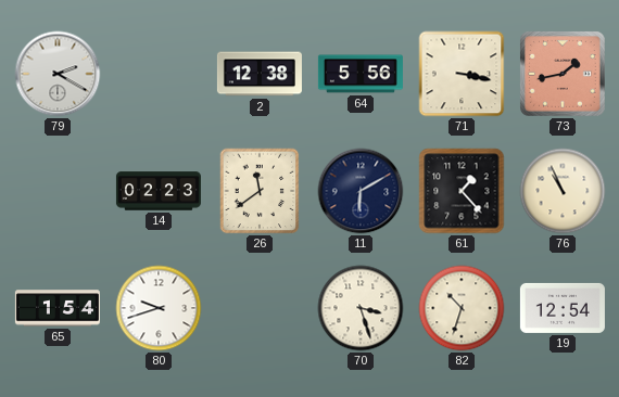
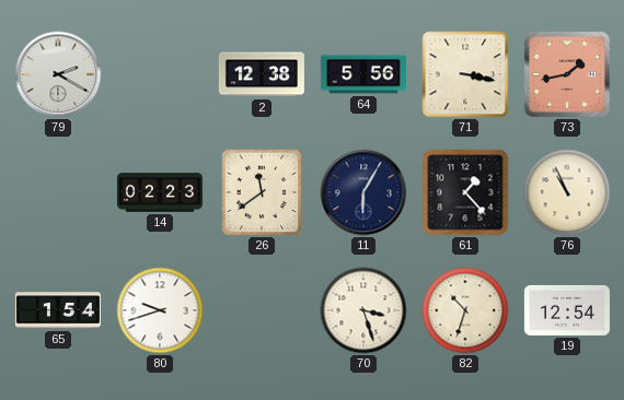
11: 6:10 -> 6:05 (363, 192)
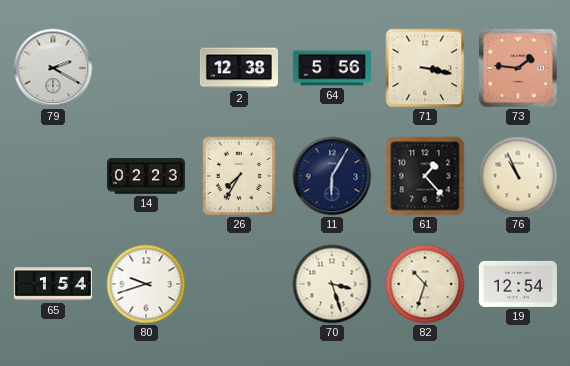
73: 1:43 -> 1:46 (518, 68)
26: 11:39 -> 7:35 (239, 176)
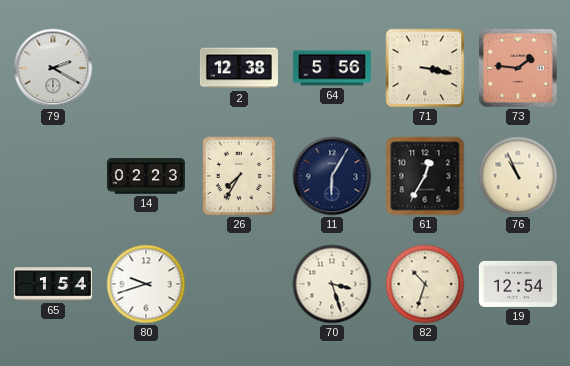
61: 1:23 -> 12:35 (425, 176)
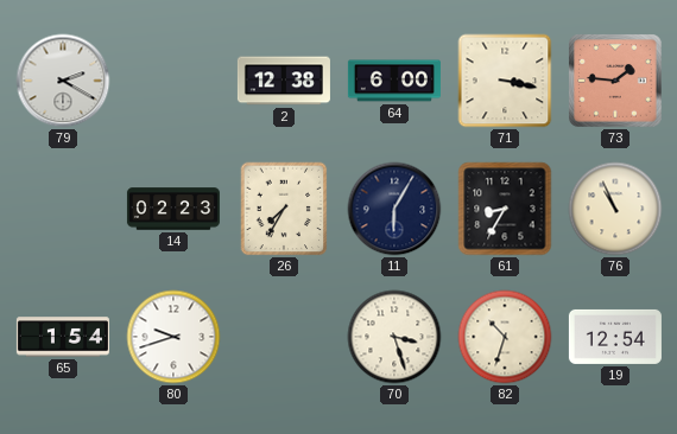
64: 5:56 -> 6:00 (394, 81)
61: 12:35 -> 8:35 (505, 209)
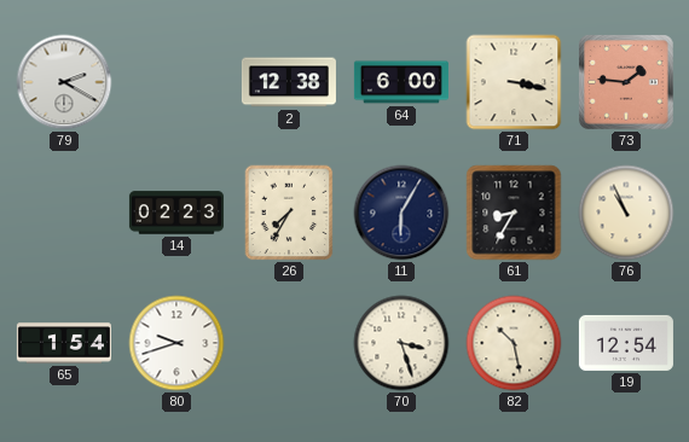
82: 10:33 -> 10:28 (514, 343)
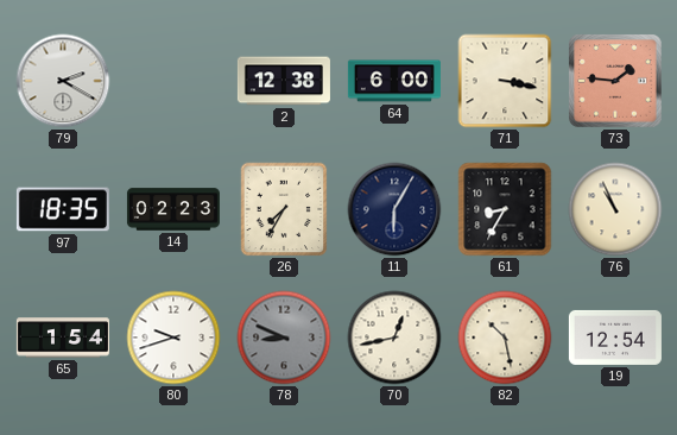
97: none -> 18:35 (63, 209)
78: none -> 8:49 (284, 338)
70: 3:27 -> 12:43 (394, 338)
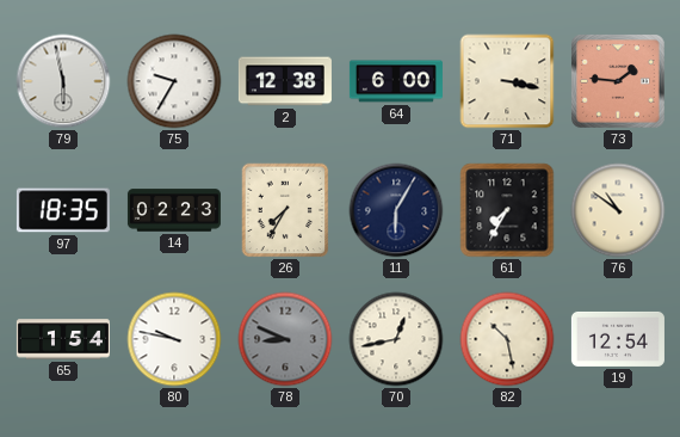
79: 2:20 -> 5:58 (63, 81)
75: none -> 9:35 (174, 81)
61: 8:35 -> 7:35 (507, 210)
76: 10:56 -> 10:51 (618, 210)
80: 9:42 -> 9:47 (174, 339)
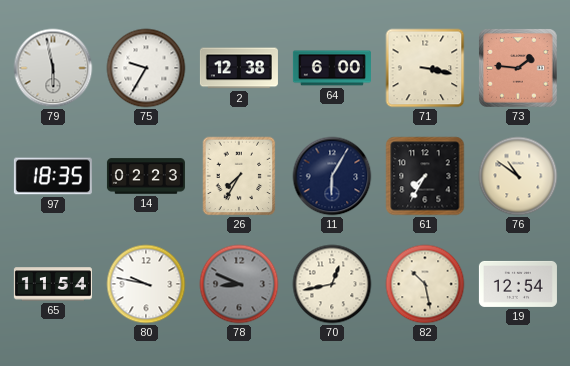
65: 1:54 -> 11:54 (53, 284)
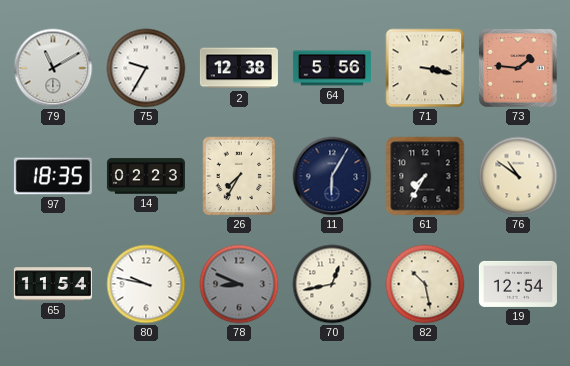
79: 5:58 -> 11:10 (53, 68)
64: 6:00 -> 5:56 (332, 68)
